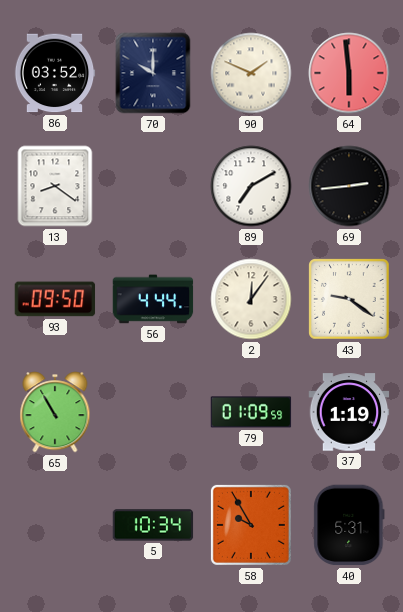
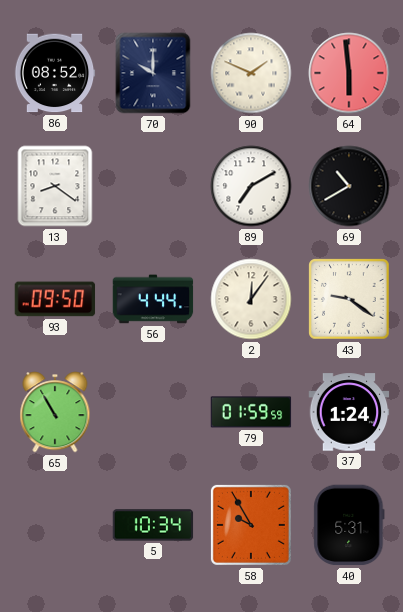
86: 03:52 -> 08:52 (55, 73)
69: 2:44 -> 10:40 (349, 186)
79: 01:09 -> 01:59 (251, 412)
37: 1:19 -> 1:24 (349, 412)
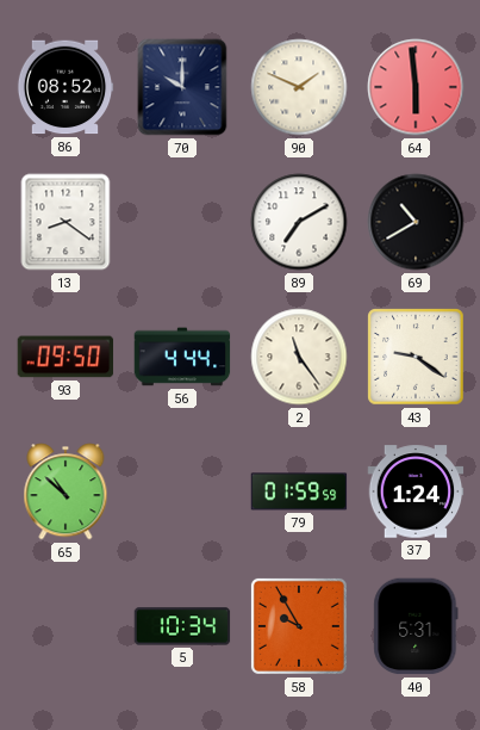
2: 12:06 -> 11:24 (299, 357)
65: 10:55 -> 10:52 (66, 491)
